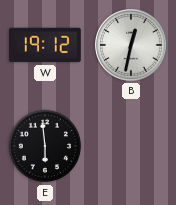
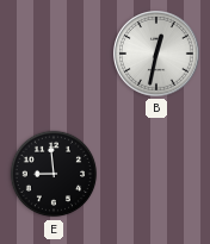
W: 19:12 -> none (45, 45)
E: 5:59 -> 8:59 (54, 174)
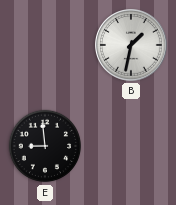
B: 12:32 -> 1:32 (132, 46)
